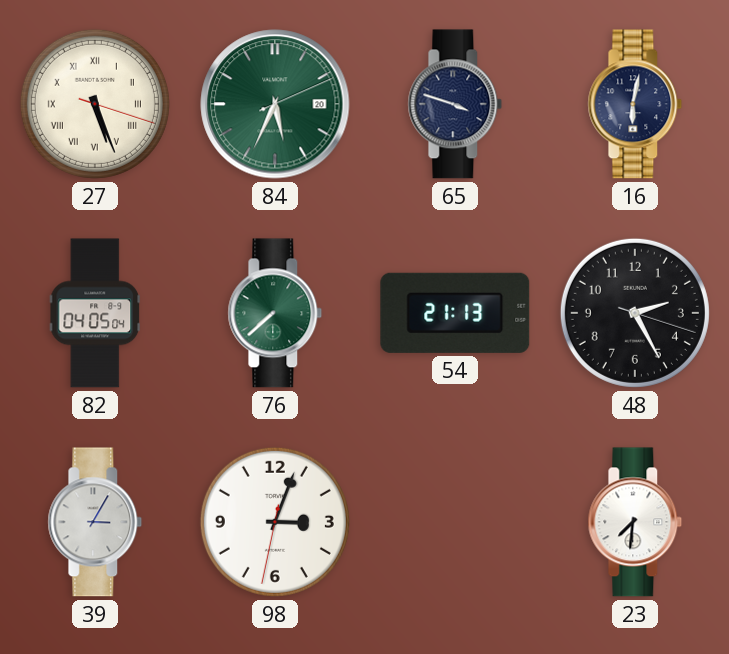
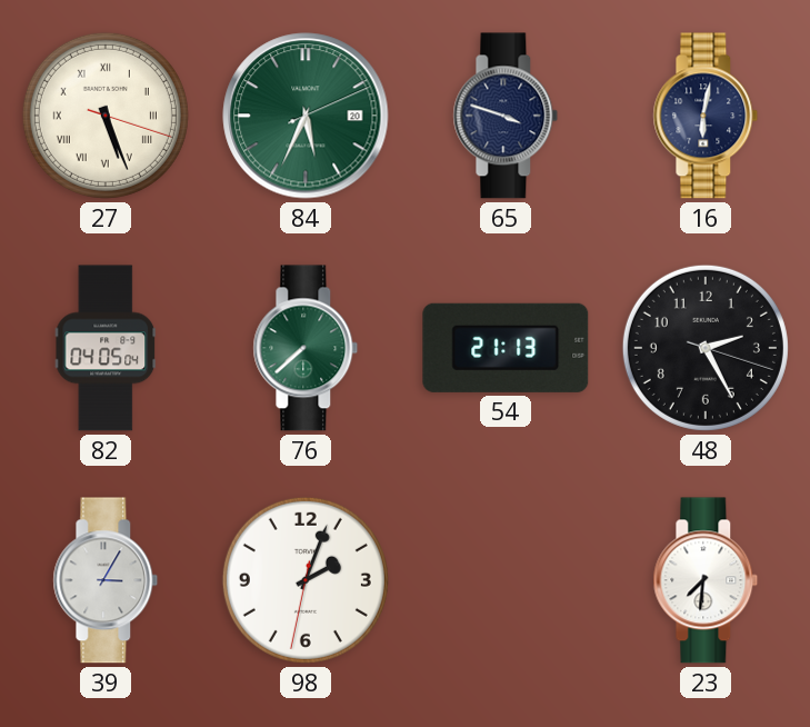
98: 3:03 -> 2:03 (306, 580)
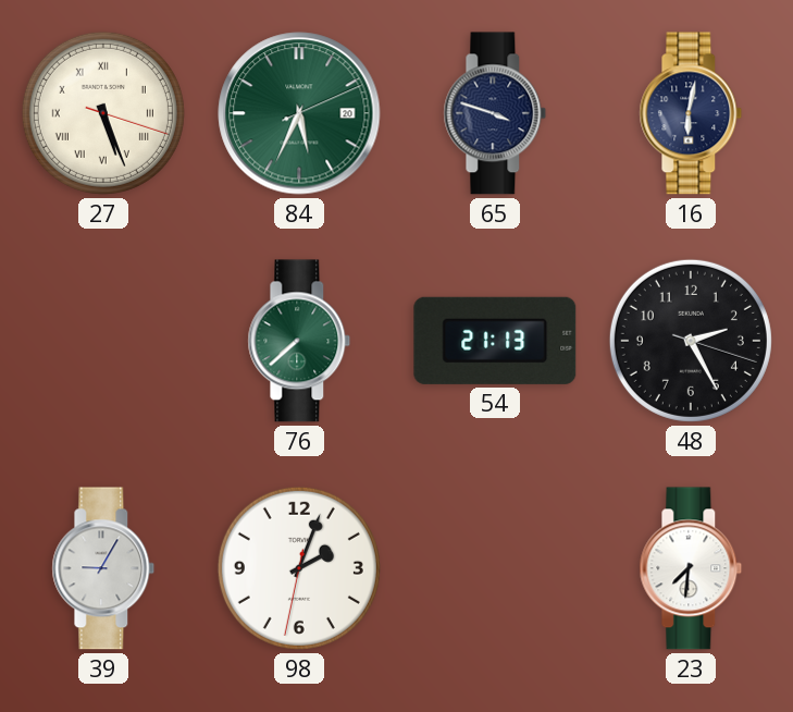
82: 04:05 -> none (106, 348)
39: 3:05 -> 9:05 (103, 568)
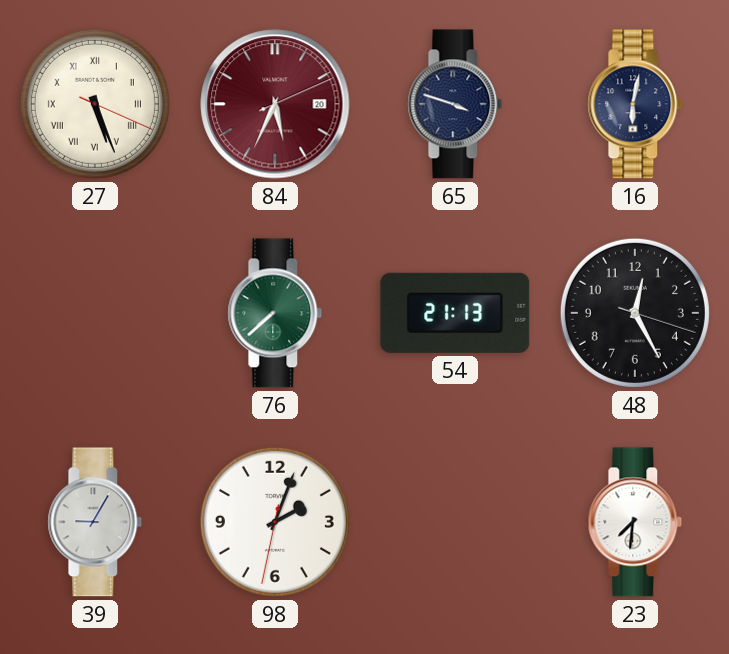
27: 5:26:18 -> 5:26:19 (95, 104)
84 dial: green -> burgundy (275, 104)
48: 2:25 -> 12:25 (635, 313)
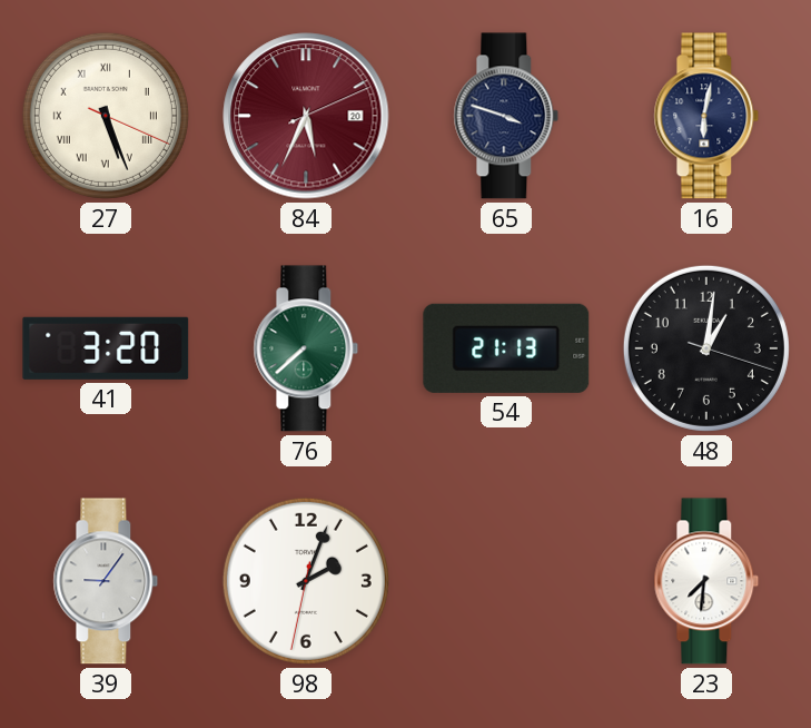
41: none -> 3:20 (106, 348)
48: 12:25 -> 1:01 (706, 348)
39: 9:05 -> 9:06 (106, 581)
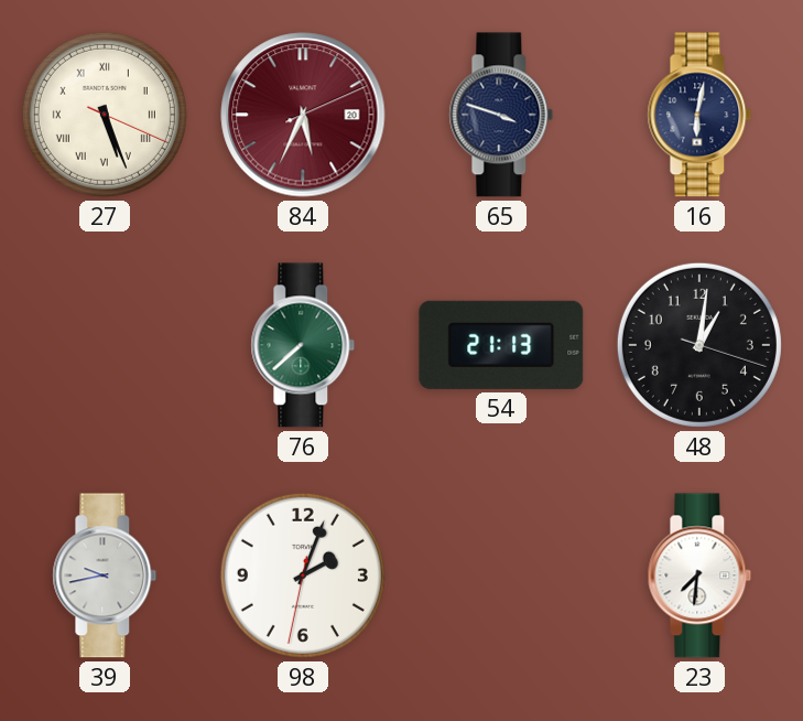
41: 3:20 -> none (106, 348)
39: 9:06 -> 9:43 (105, 575)
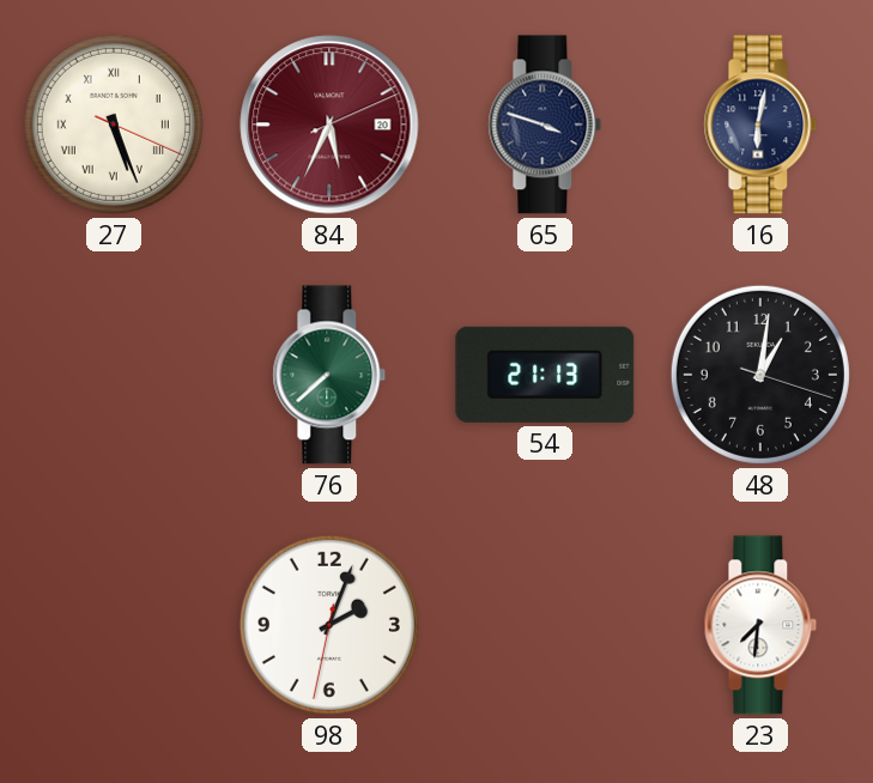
39: 9:43 -> none (105, 575)
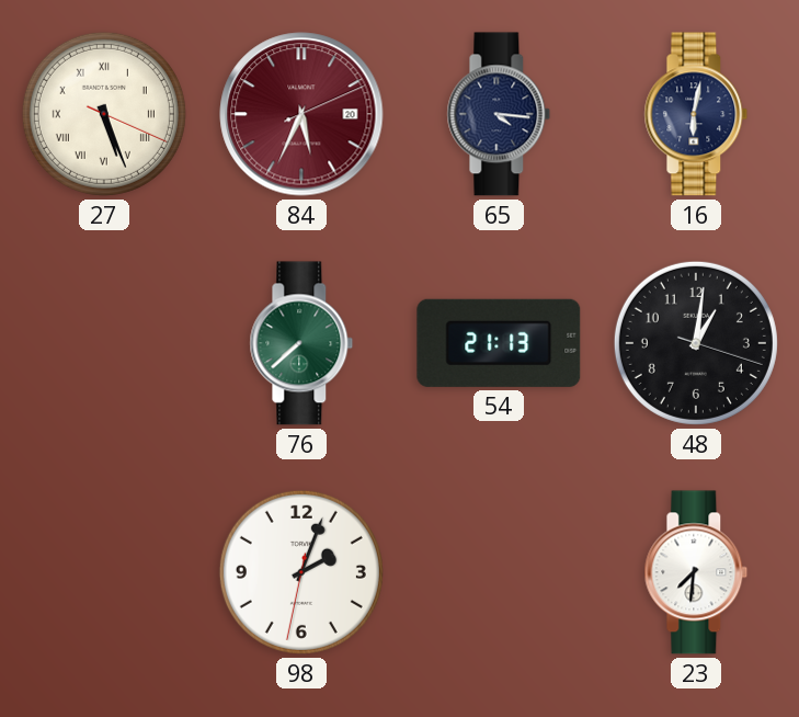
65: 3:48 -> 4:16 (499, 114)
